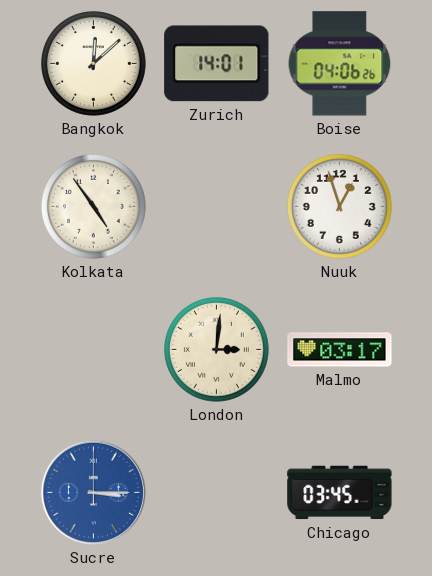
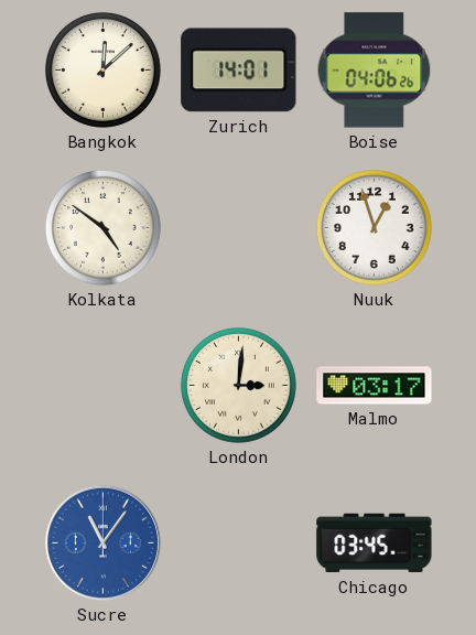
Kolkata: 4:54 -> 4:51 (102, 227)
Sucre: 3:15 -> 11:06 (102, 542)
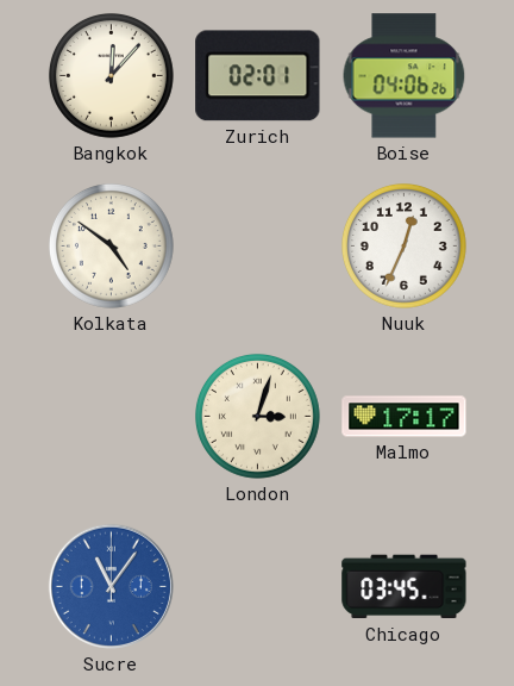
Bangkok: 12:08 -> 12:07 (111, 75)
Zurich: 14:01 -> 02:01 (258, 76)
Nuuk: 12:57 -> 12:34 (403, 245)
London: 3:01 -> 3:03 (257, 416)
Malmo: 03:17 -> 17:17 (405, 417)
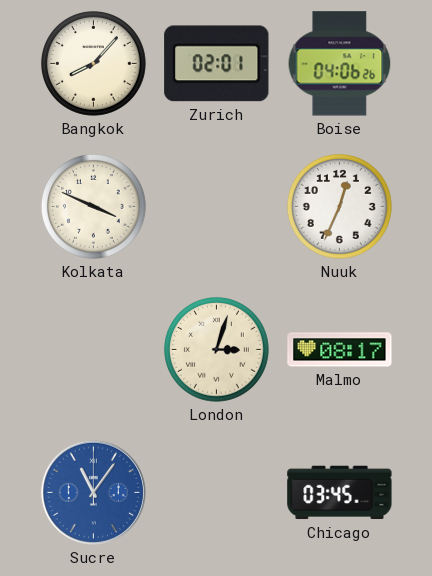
Bangkok: 12:07 -> 8:07 (93, 63)
Kolkata: 4:51 -> 3:49 (93, 206)
Malmo: 17:17 -> 08:17 (340, 350)
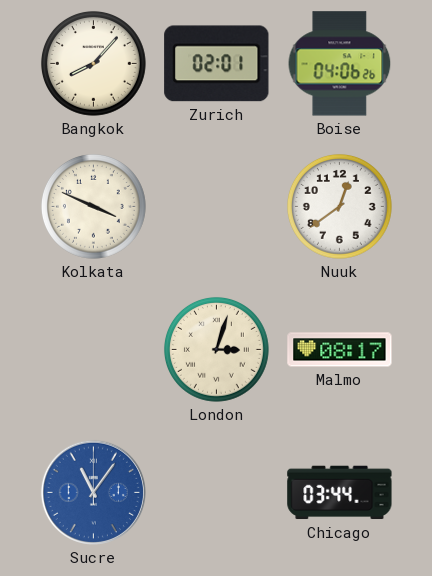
Nuuk: 12:34 -> 12:39 (339, 206)
Chicago: 03:45 -> 03:44 (340, 493)
